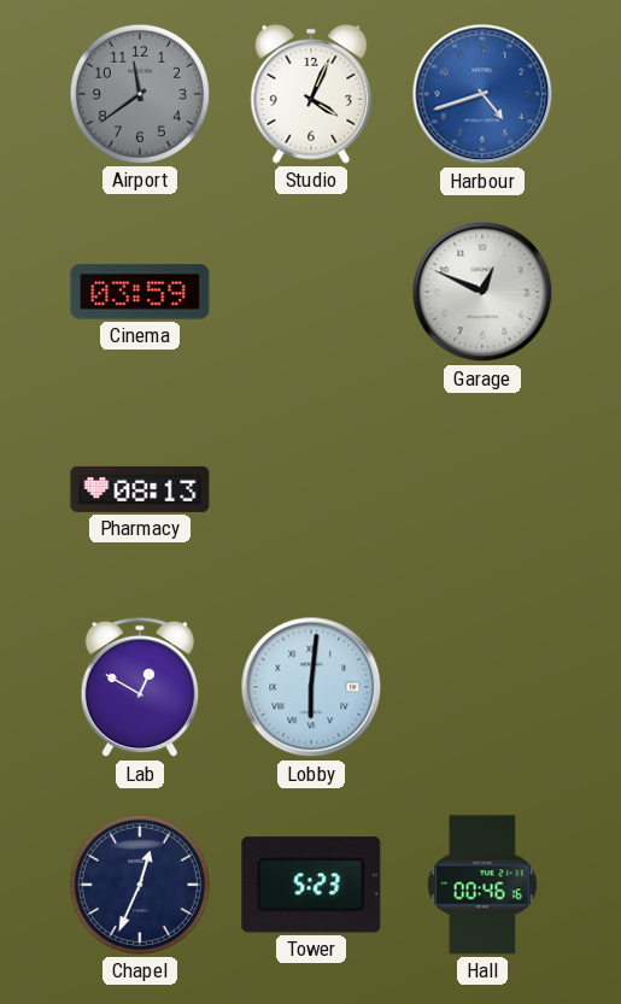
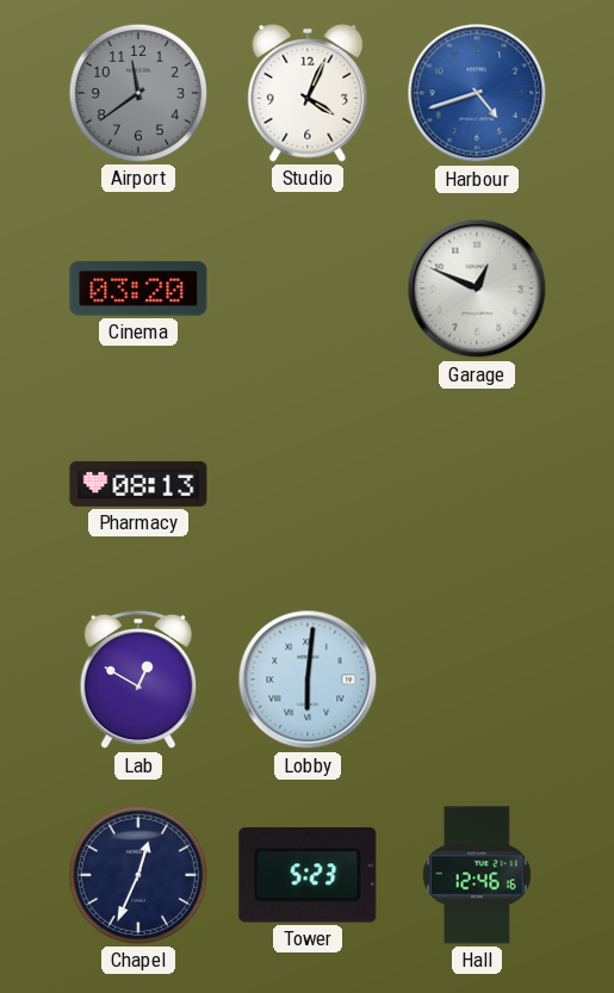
Cinema: 03:59 -> 03:20 (138, 288)
Hall: 00:46 -> 12:46 (477, 875)
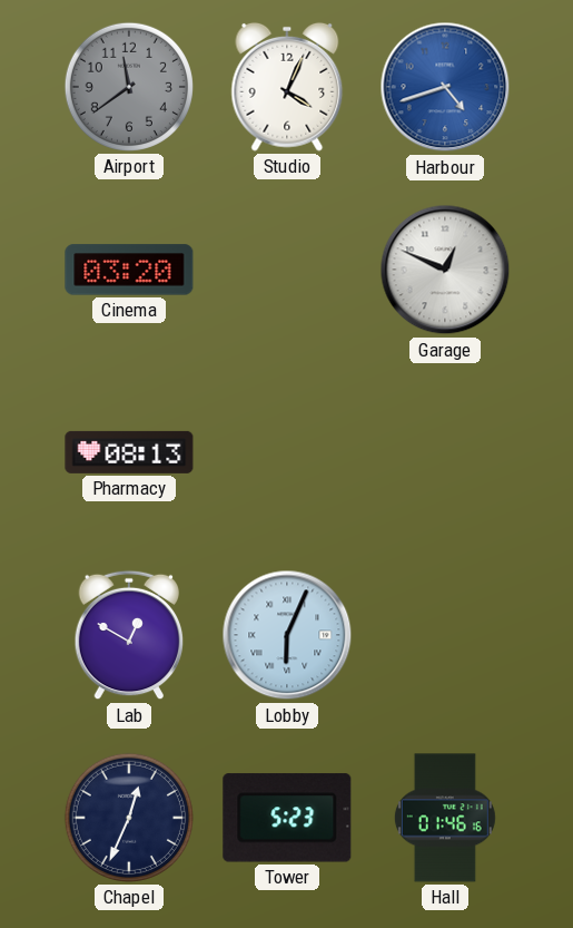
Lobby: 6:01 -> 6:04 (287, 635)
Hall: 12:46 -> 01:46 (445, 818)
